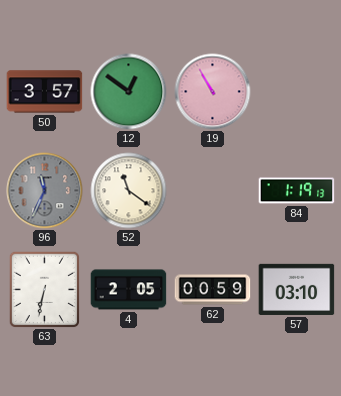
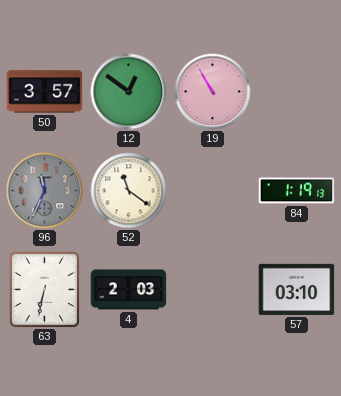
4: 2:05 -> 2:03 (129, 290)
62: 00:59 -> none (213, 290)
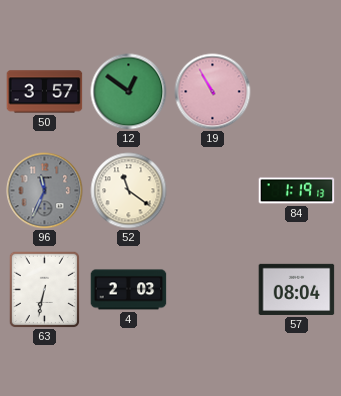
57: 03:10 -> 08:04 (297, 289)
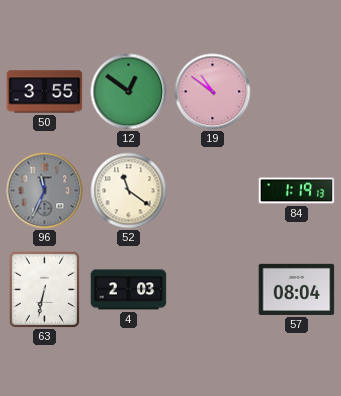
50: 3:57 -> 3:55 (45, 92)
19: 10:55 -> 10:51 (213, 92)
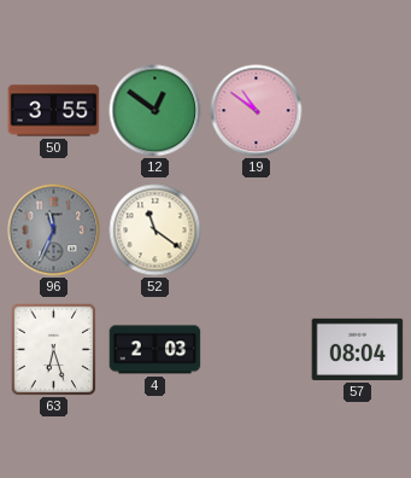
84: 1:19 -> none (297, 191)
63: 6:32 -> 6:27 (54, 349)
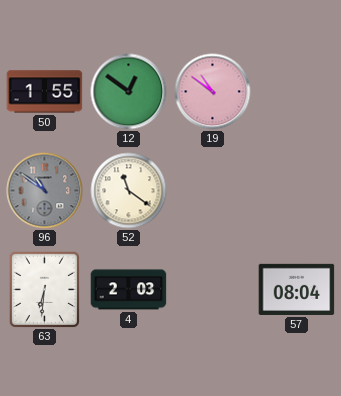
50: 3:55 -> 1:55 (45, 92)
96: 11:34 -> 10:51 (45, 191)
63: 6:27 -> 6:31 (45, 289)
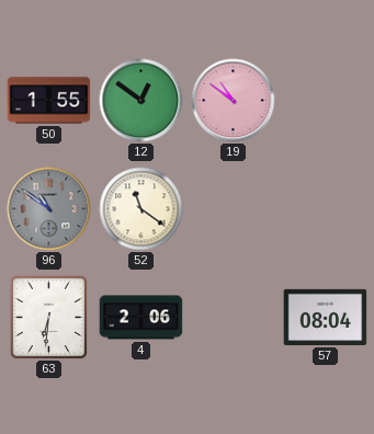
4: 2:03 -> 2:06 (141, 318)
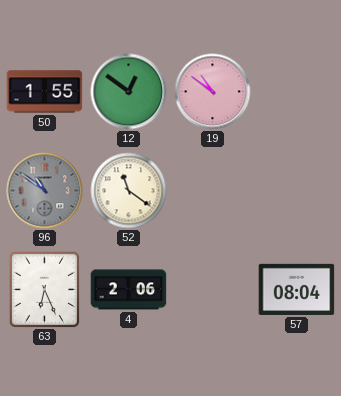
63: 6:31 -> 6:26 (45, 289)
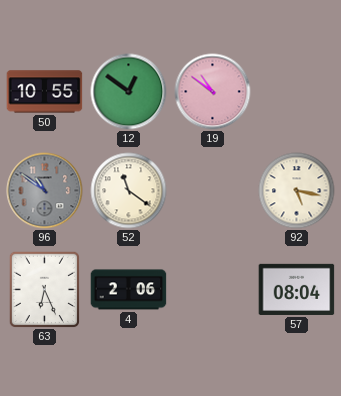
50: 1:55 -> 10:55 (45, 92)
92: none -> 5:17 (297, 191)
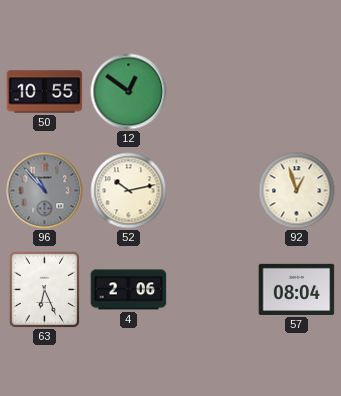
19: 10:51 -> none (213, 92)
96: 10:51 -> 10:53 (45, 191)
52: 11:21 -> 10:13 (129, 191)
92: 5:17 -> 12:57 (297, 191)
